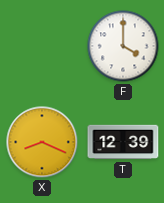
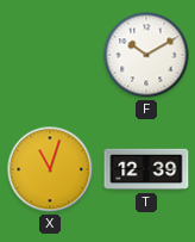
F: 4:00 -> 10:10 (146, 55)
X: 8:19 -> 11:03 (50, 169)
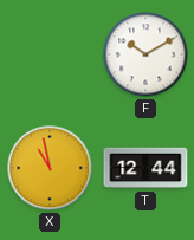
X: 11:03 -> 10:58 (50, 168)
T: 12:39 -> 12:44 (145, 168)
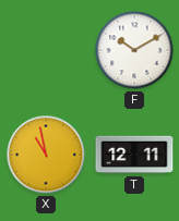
T: 12:44 -> 12:11 (134, 155)
